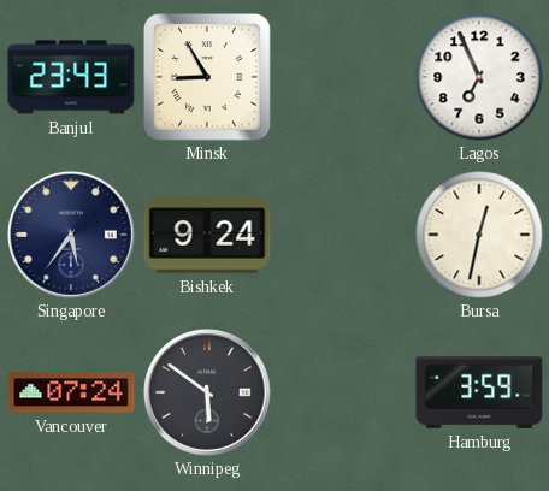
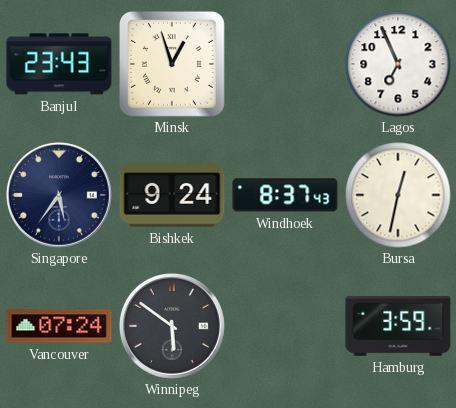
Minsk: 8:55 -> 12:57 (172, 64)
Windhoek: none -> 8:37 (285, 195)
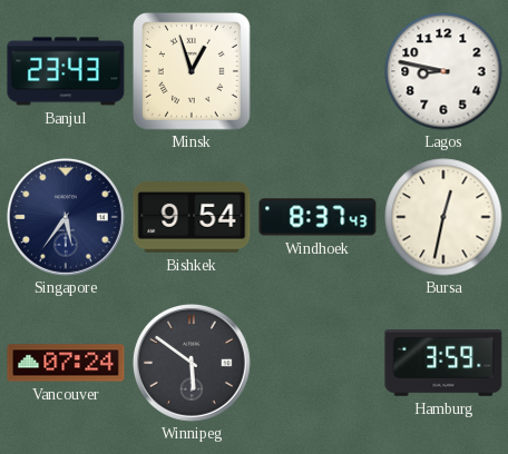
Lagos: 6:56 -> 8:47 (443, 71)
Bishkek: 9:24 -> 9:54 (192, 217)
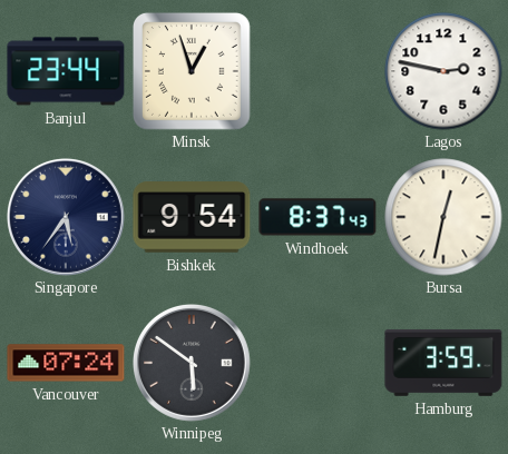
Banjul: 23:43 -> 23:44 (66, 71)
Lagos: 8:47 -> 2:47 (443, 71)
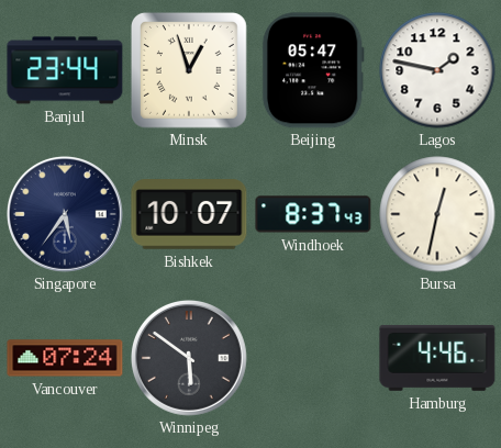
Beijing: none -> 05:47 (313, 70)
Lagos: 2:47 -> 1:47 (437, 70)
Bishkek: 9:54 -> 10:07 (189, 214)
Hamburg: 3:59 -> 4:46 (437, 358)
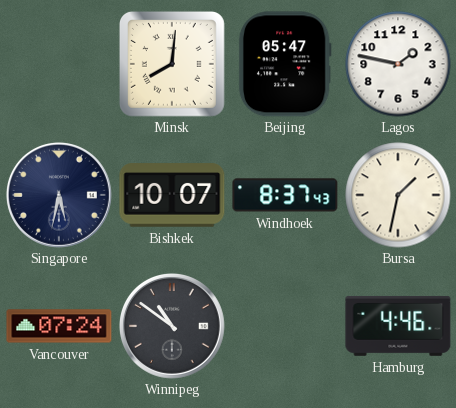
Banjul: 23:44 -> none (65, 70)
Minsk: 12:57 -> 8:01 (172, 64)
Singapore: 5:36 -> 5:32 (59, 195)
Bursa: 12:32 -> 1:32 (398, 195)
Winnipeg: 5:51 -> 10:51 (172, 326)
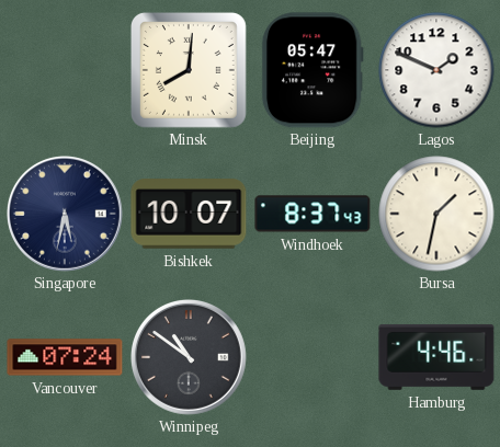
Lagos: 1:47 -> 1:49 (436, 70)
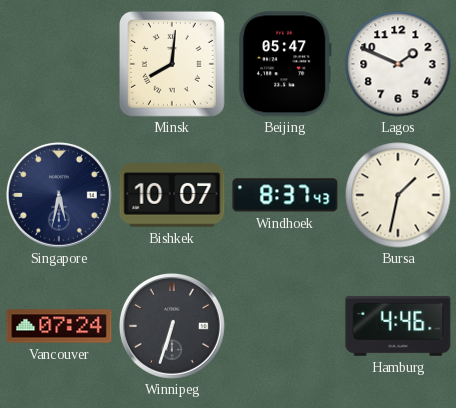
Winnipeg: 10:51 -> 6:33 (172, 326)
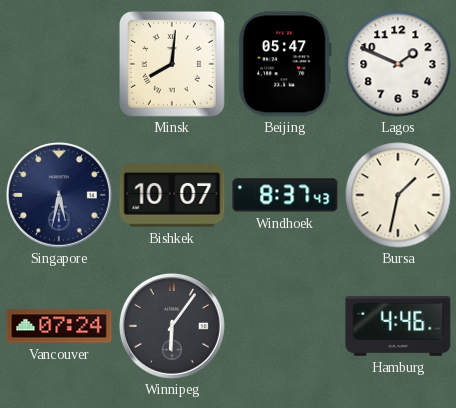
Winnipeg: 6:33 -> 6:06 (172, 326)
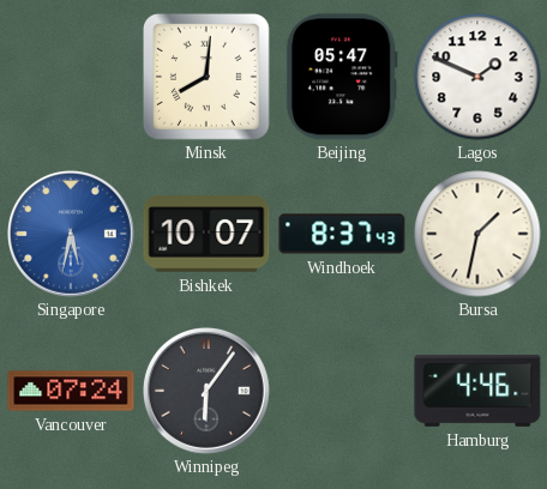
Singapore dial: navy -> blue (71, 234)
